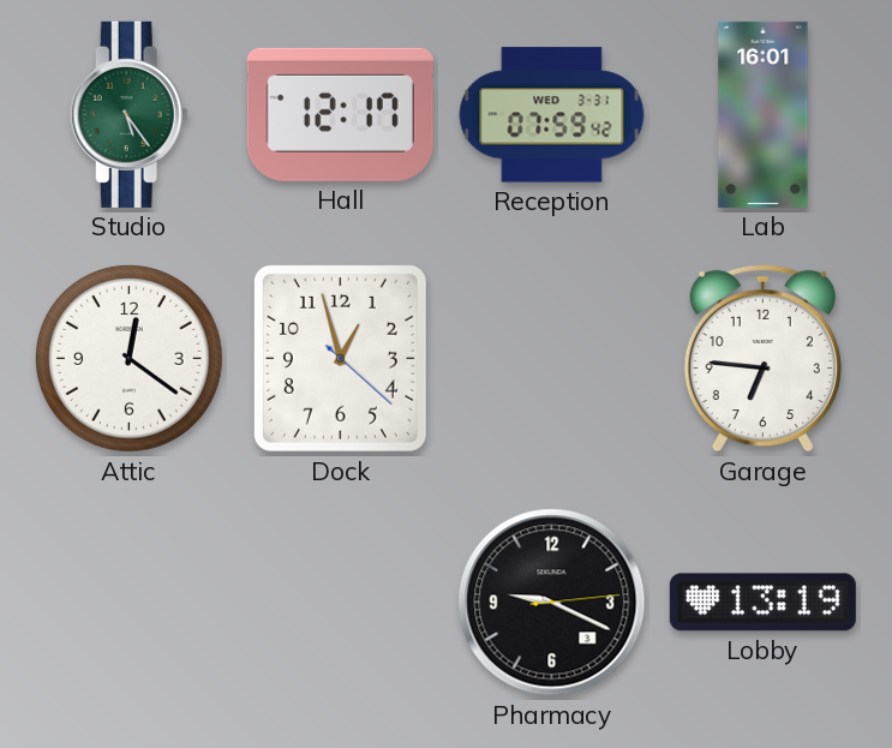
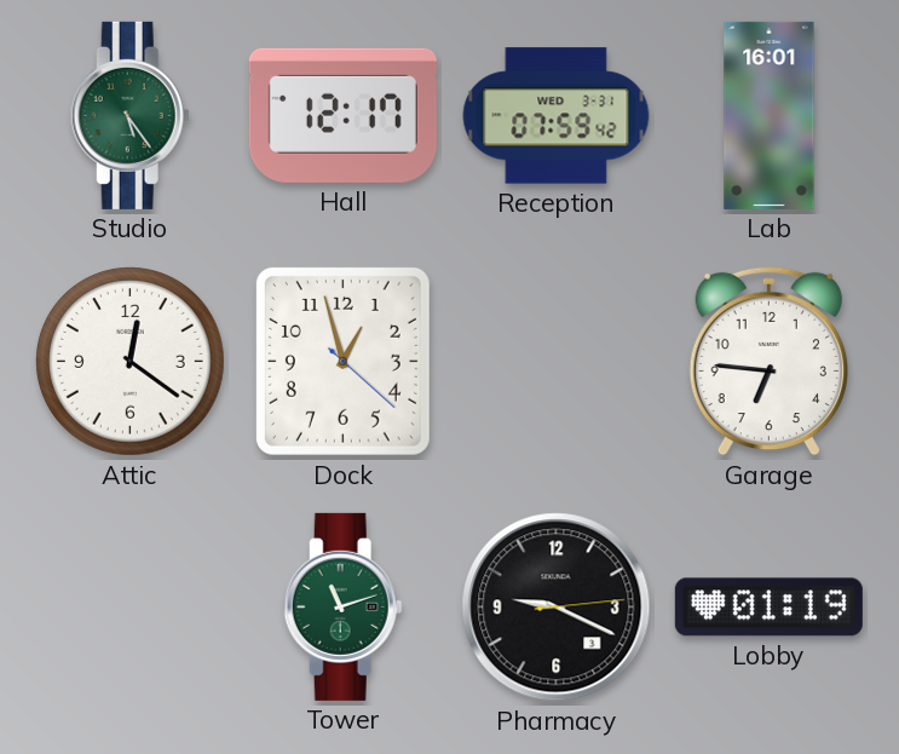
Tower: none -> 11:12 (342, 606)
Lobby: 13:19 -> 01:19 (768, 608)
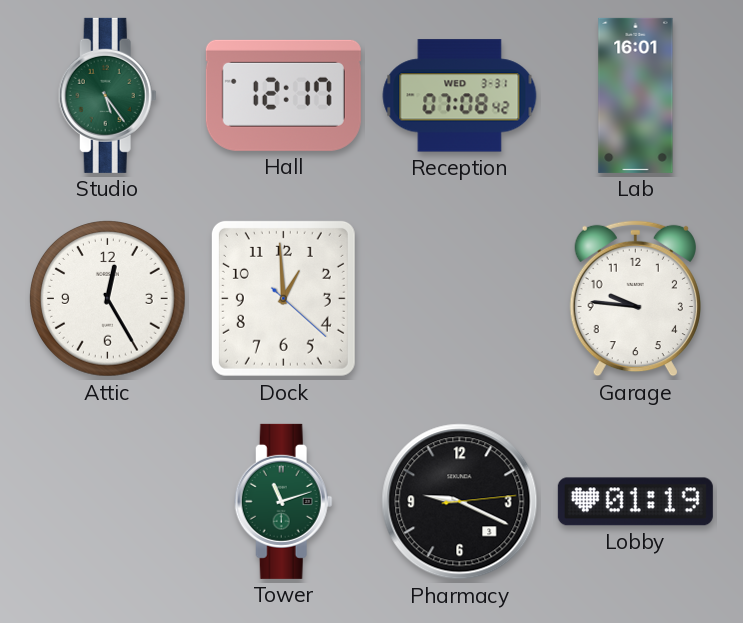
Reception: 07:59 -> 07:08 (460, 96)
Attic: 12:21 -> 12:25 (108, 299)
Dock: 12:57 -> 12:59 (283, 298)
Garage: 6:46 -> 9:46 (635, 299)
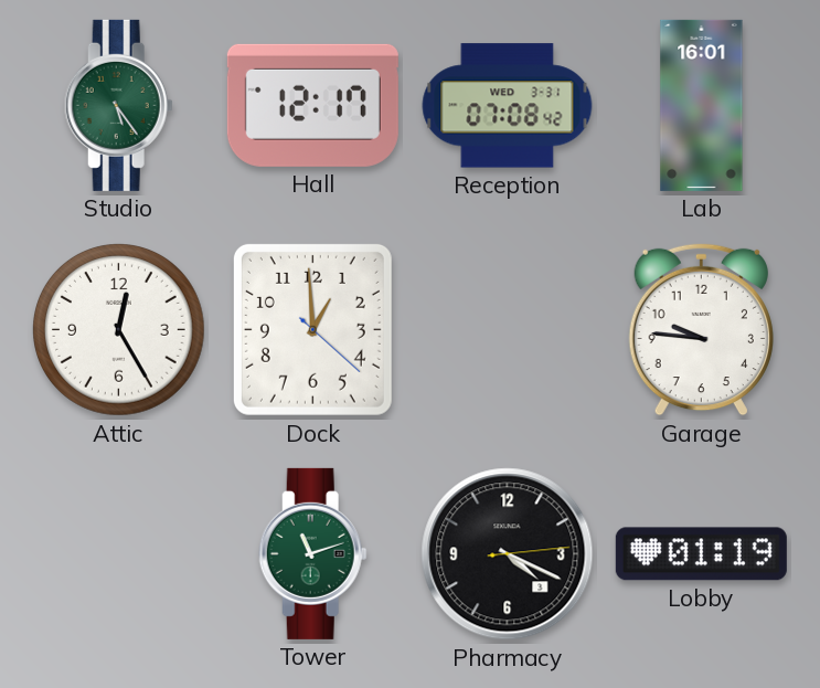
Pharmacy: 9:19 -> 4:19 (508, 554)
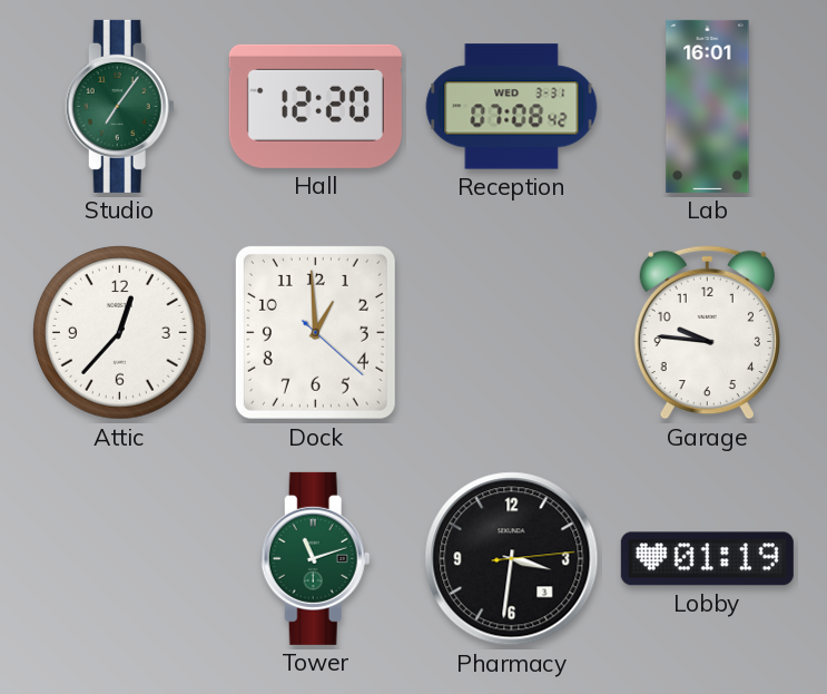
Studio: 5:24 -> 7:06 (119, 106)
Hall: 12:17 -> 12:20 (315, 106)
Attic: 12:25 -> 12:37 (120, 333)
Pharmacy: 4:19 -> 3:31 (512, 559)
